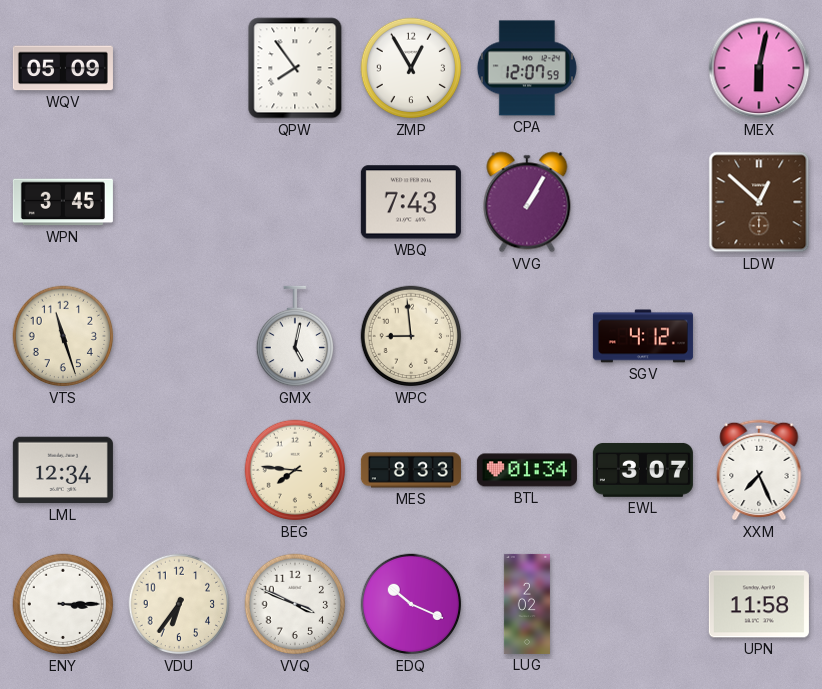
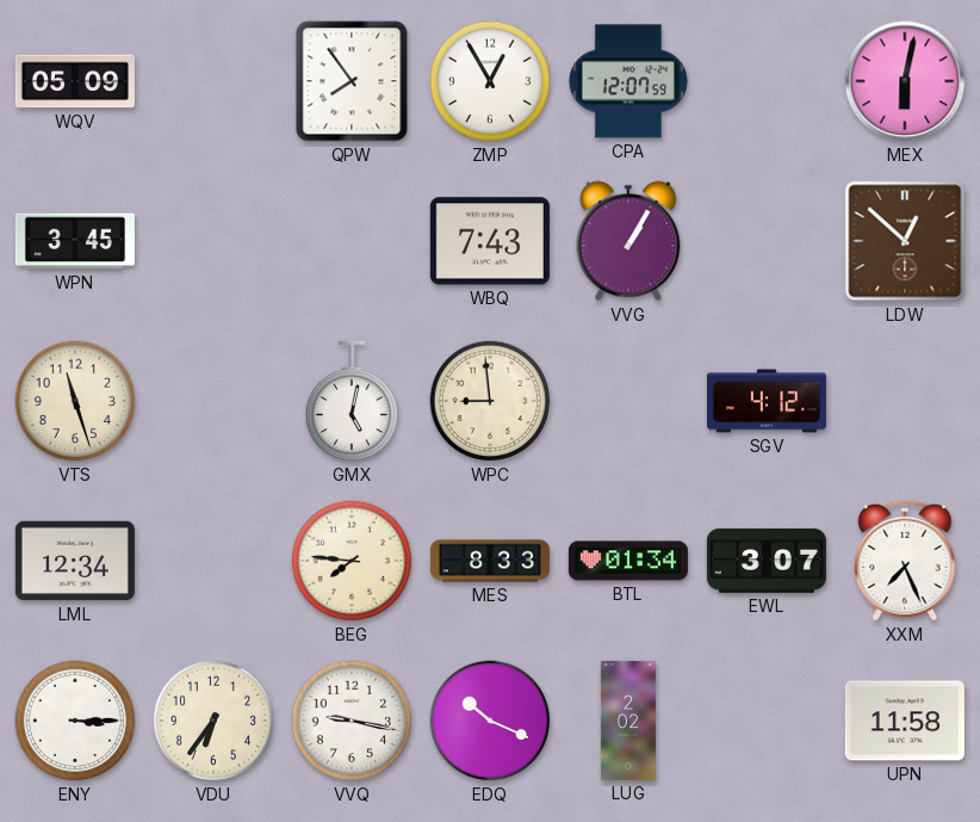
VVQ: 3:49 -> 9:17 (352, 721)
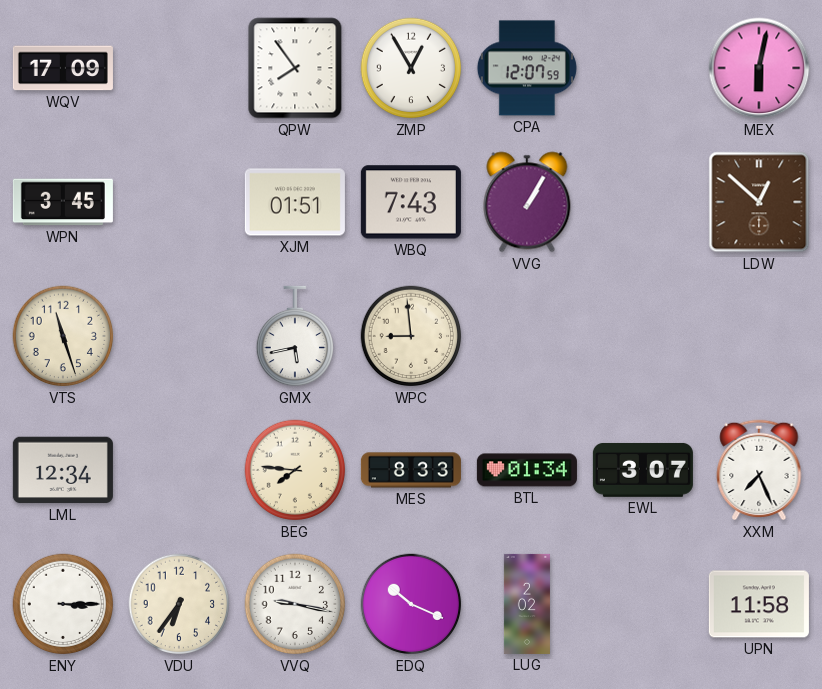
WQV: 05:09 -> 17:09 (63, 68)
XJM: none -> 01:51 (295, 202)
GMX: 5:02 -> 5:43 (294, 336)
SGV: 4:12 -> none (767, 401)
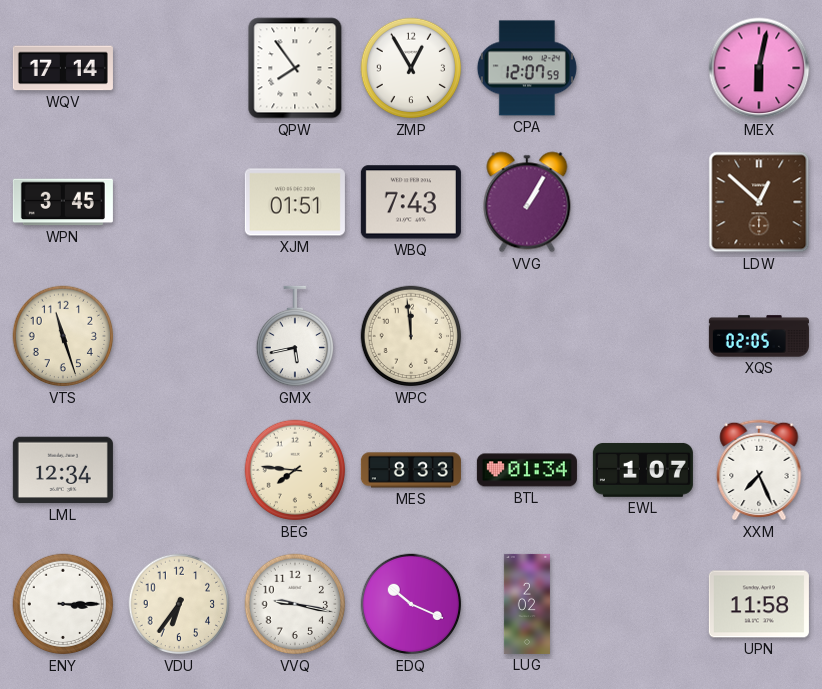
WQV: 17:09 -> 17:14 (63, 68)
WPC: 8:59 -> 11:59 (411, 336)
XQS: none -> 02:05 (759, 336)
EWL: 3:07 -> 1:07 (643, 470)
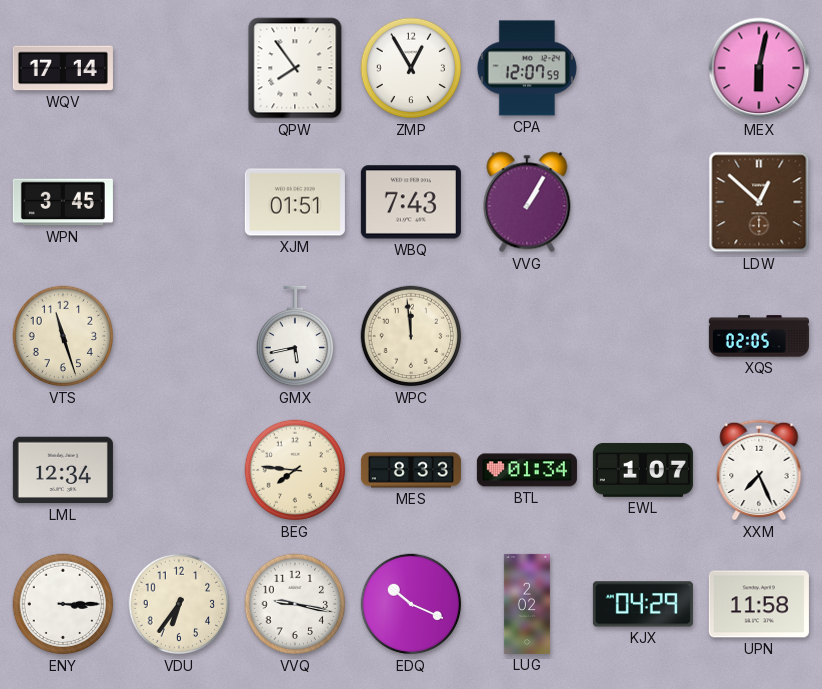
KJX: none -> 04:29 (643, 604)
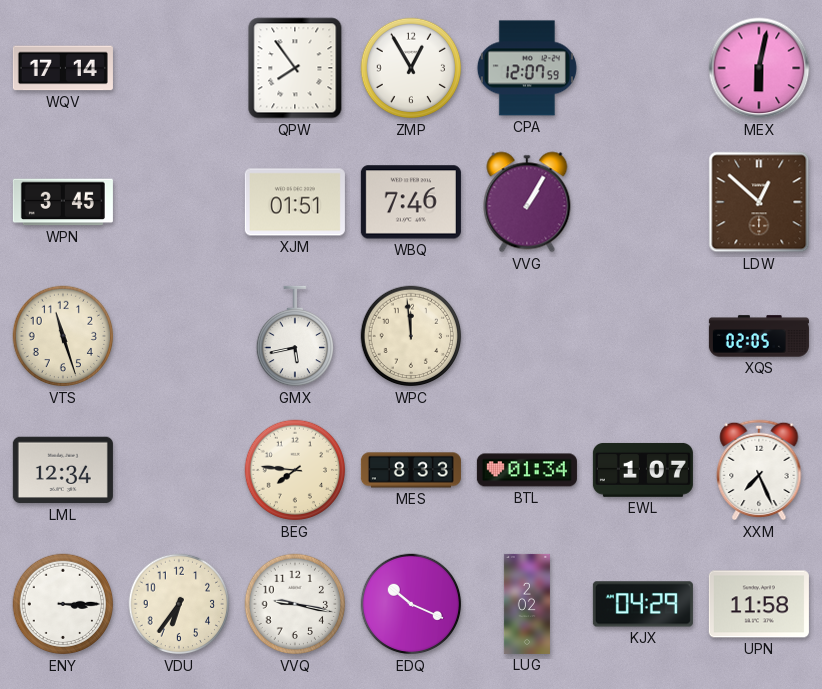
WBQ: 7:43 -> 7:46 (411, 202)
